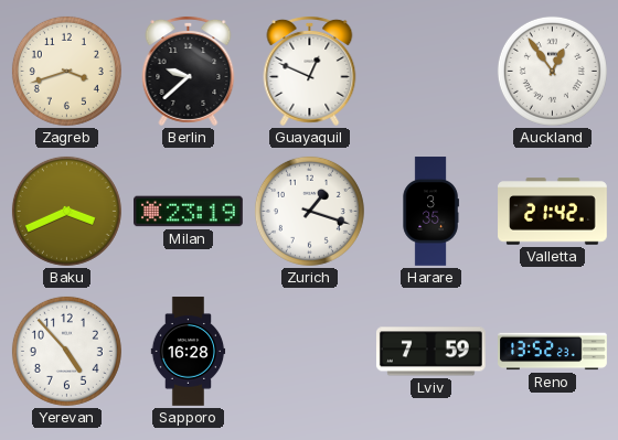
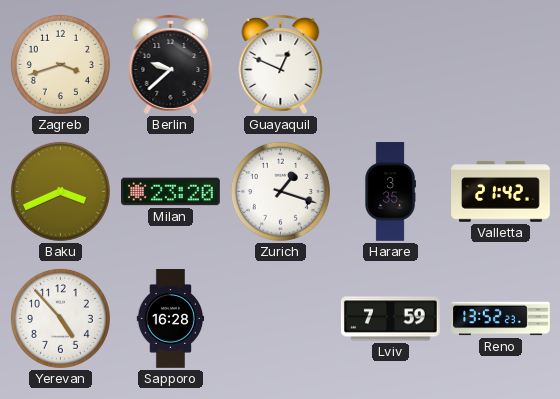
Auckland: 12:54 -> none (552, 71)
Milan: 23:19 -> 23:20 (171, 192)
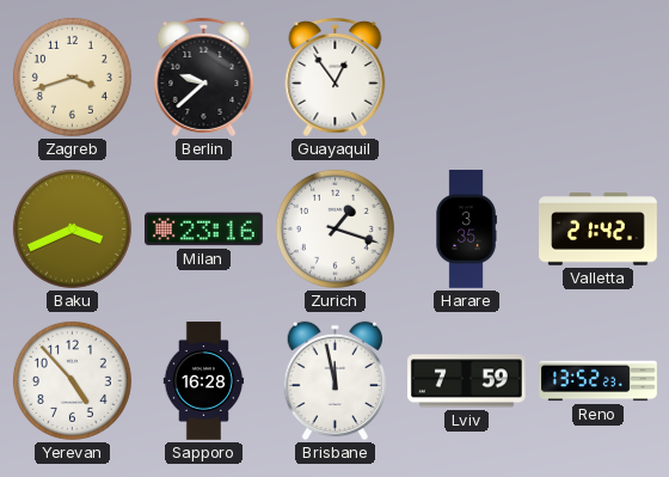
Guayaquil: 12:49 -> 12:54 (336, 77)
Milan: 23:20 -> 23:16 (204, 230)
Brisbane: none -> 11:58 (334, 381)
